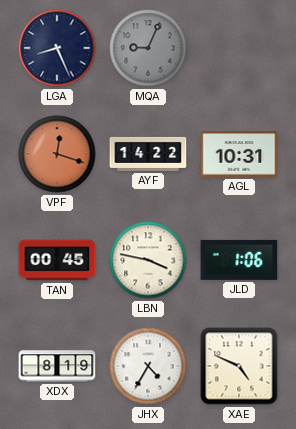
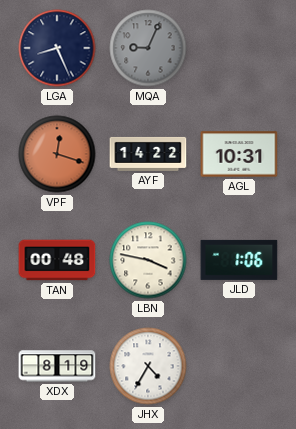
TAN: 00:45 -> 00:48 (57, 260)
XAE: 4:49 -> none (239, 366)
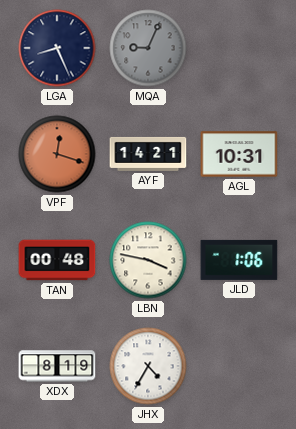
AYF: 14:22 -> 14:21 (148, 154)
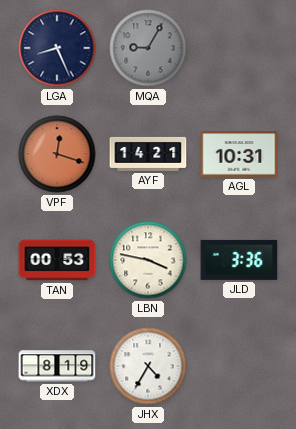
MQA: 9:04 -> 9:05 (148, 48)
TAN: 00:48 -> 00:53 (57, 260)
JLD: 1:06 -> 3:36 (239, 260)
